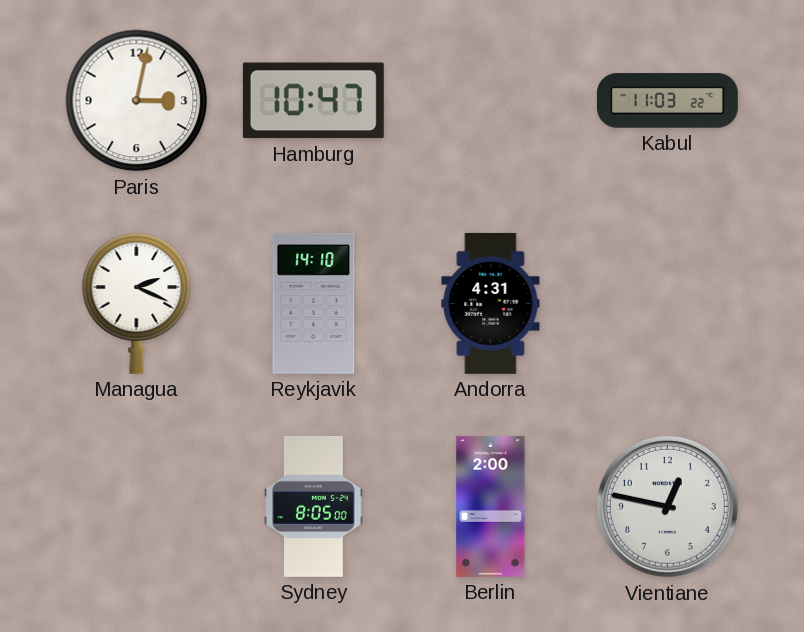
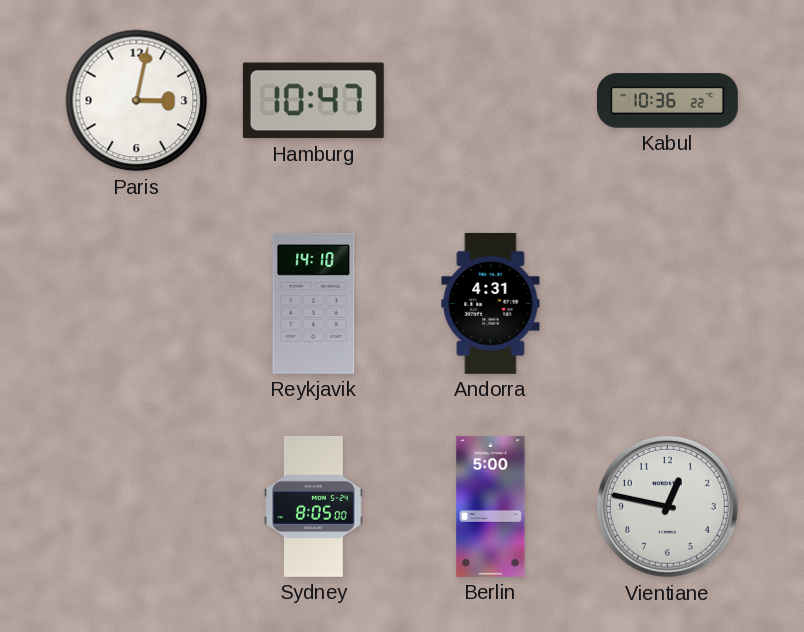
Kabul: 11:03 -> 10:36 (667, 101)
Managua: 2:19 -> none (137, 303)
Berlin: 2:00 -> 5:00 (491, 506)
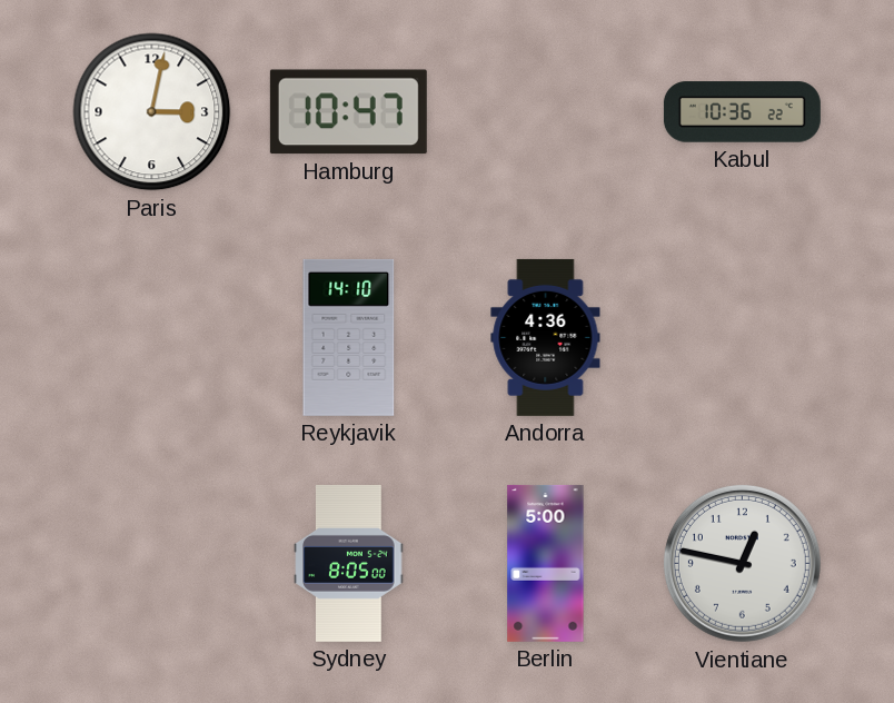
Andorra: 4:31 -> 4:36 (546, 337)
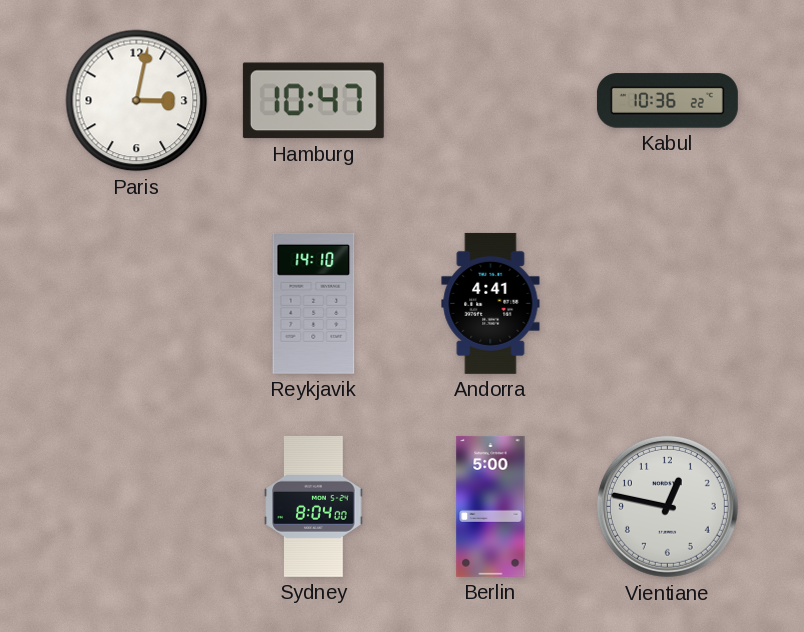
Andorra: 4:36 -> 4:41 (491, 303)
Sydney: 8:05 -> 8:04 (314, 506)
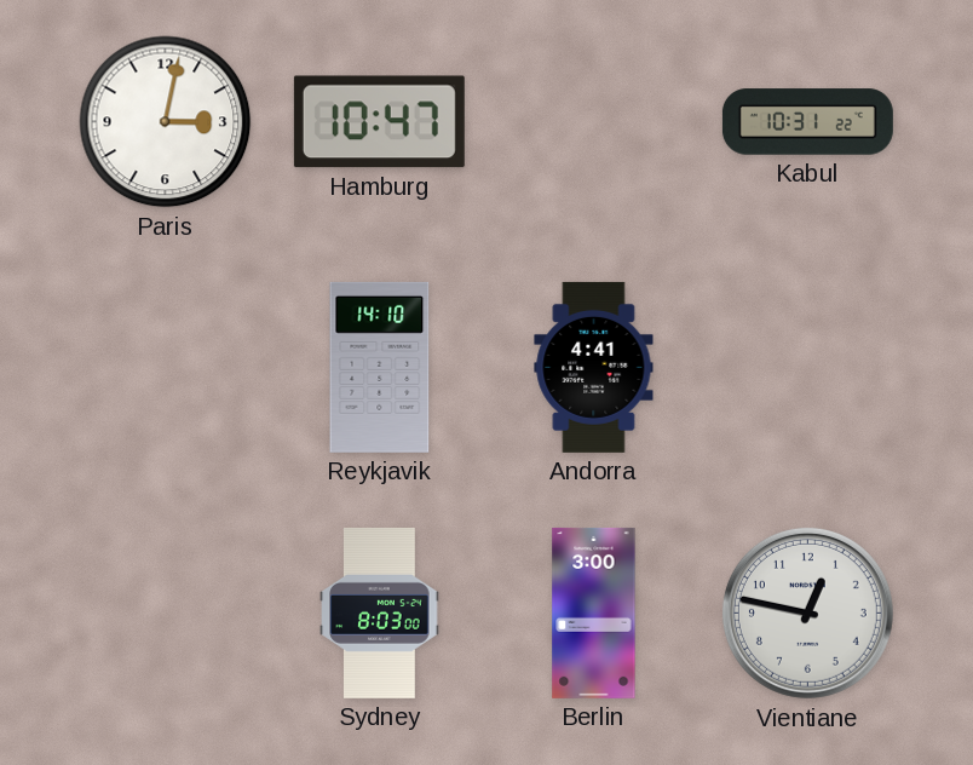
Kabul: 10:36 -> 10:31 (807, 122)
Sydney: 8:04 -> 8:03 (380, 612)
Berlin: 5:00 -> 3:00 (594, 612)
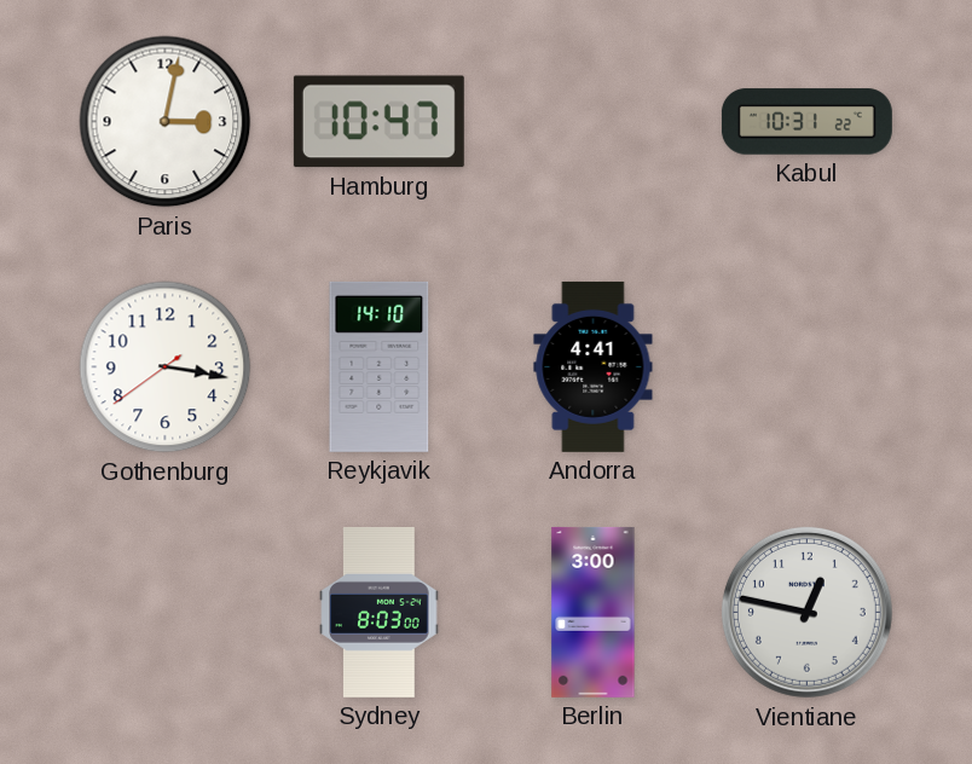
Gothenburg: none -> 3:16 (166, 367)
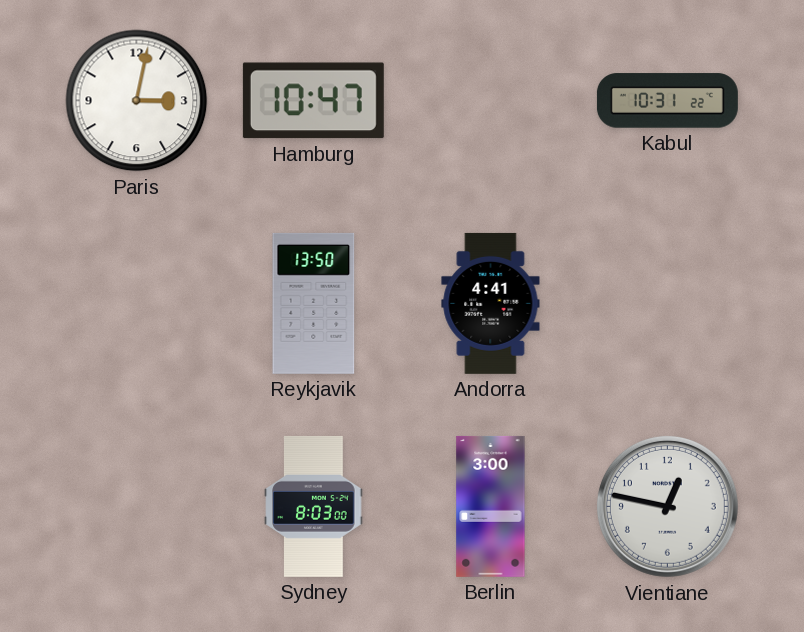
Gothenburg: 3:16 -> none (166, 367)
Reykjavik: 14:10 -> 13:50 (314, 303)
